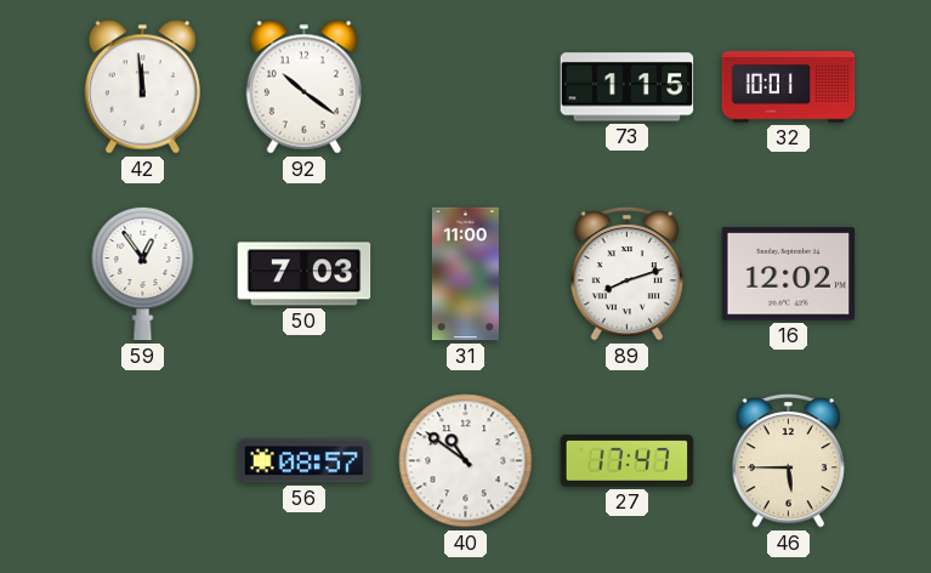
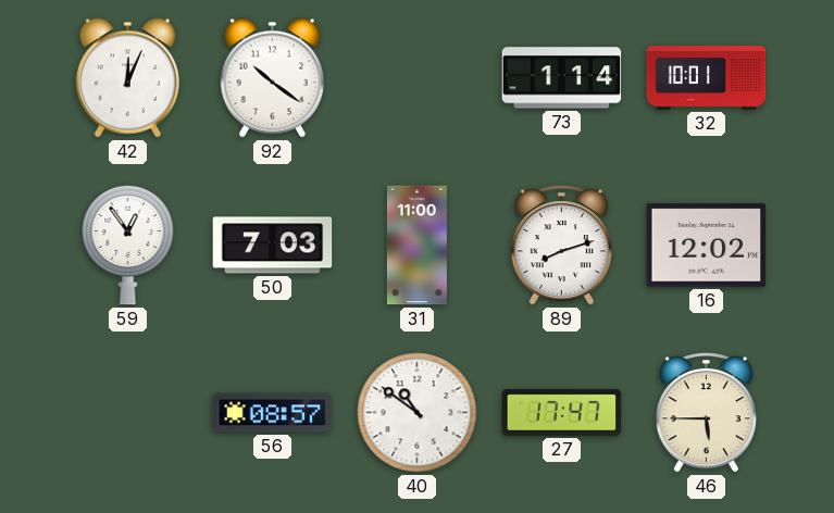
42: 11:59 -> 12:04 (127, 78)
73: 1:15 -> 1:14 (562, 78)
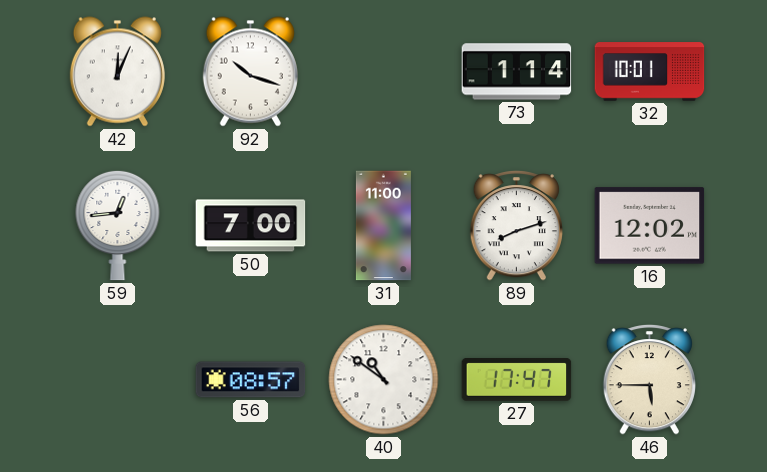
92: 10:21 -> 10:18 (250, 72)
59: 12:54 -> 12:44 (118, 225)
50: 7:03 -> 7:00 (251, 226)
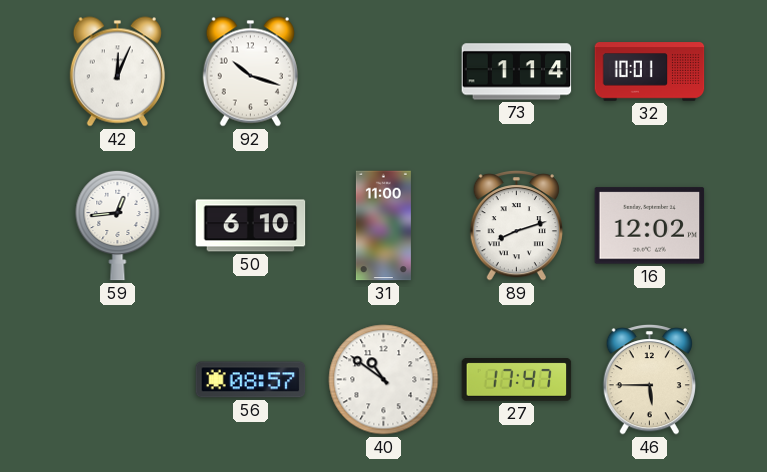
50: 7:00 -> 6:10 (251, 226)
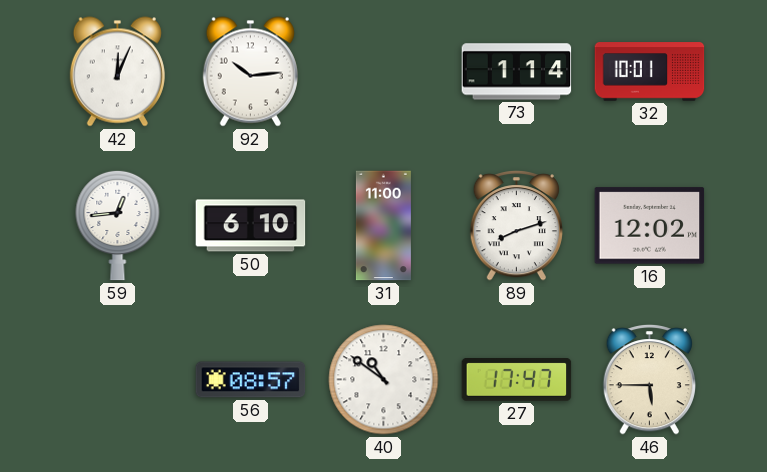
92: 10:18 -> 10:14 (250, 72)
